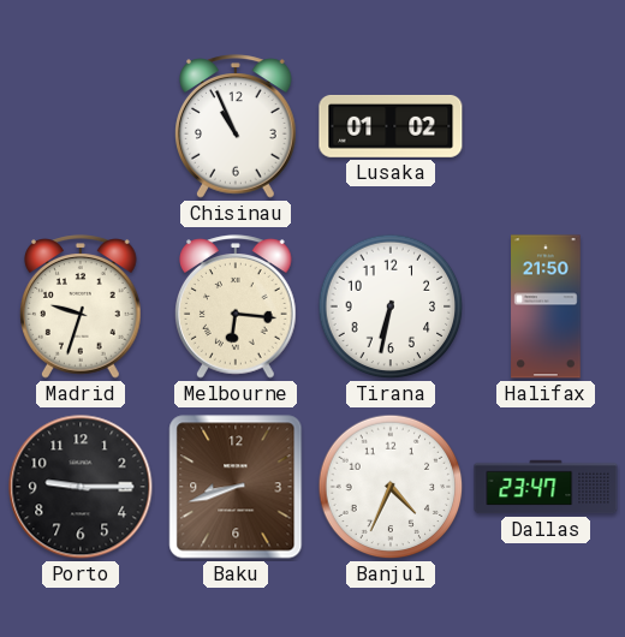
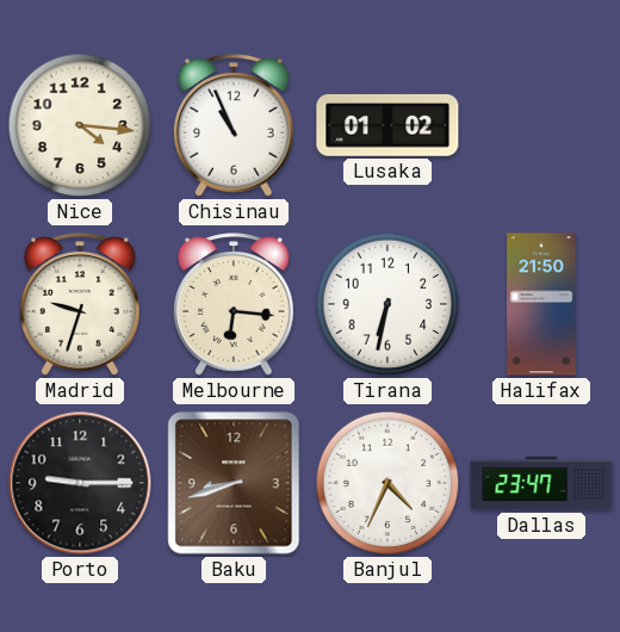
Nice: none -> 4:16 (80, 125)
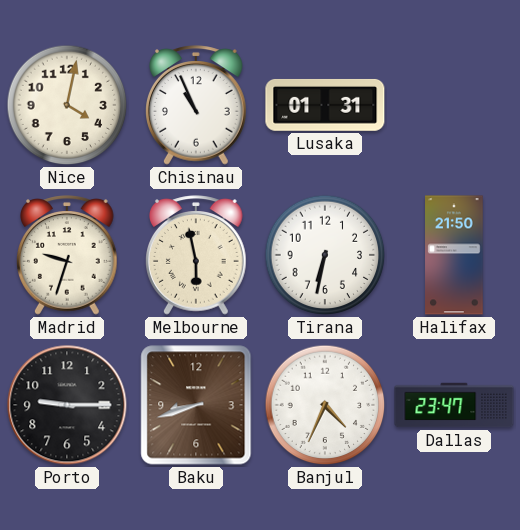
Nice: 4:16 -> 4:02 (67, 105)
Lusaka: 01:02 -> 01:31 (325, 105)
Melbourne: 6:16 -> 5:58 (197, 255)
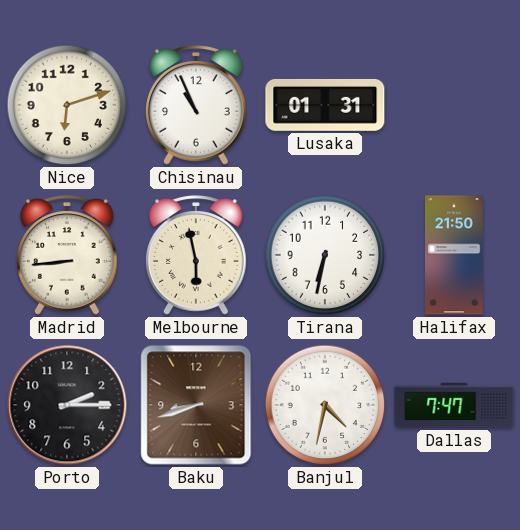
Nice: 4:02 -> 6:12 (67, 105)
Madrid: 9:33 -> 8:44 (68, 255)
Porto: 9:15 -> 2:15 (67, 405)
Banjul: 4:34 -> 4:32 (325, 405)
Dallas: 23:47 -> 7:47 (454, 405)
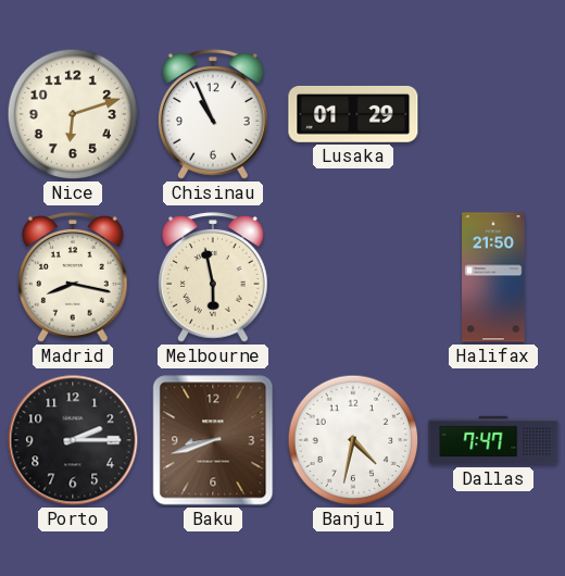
Lusaka: 01:31 -> 01:29 (353, 114)
Madrid: 8:44 -> 8:17 (74, 277)
Tirana: 6:32 -> none (325, 255)
